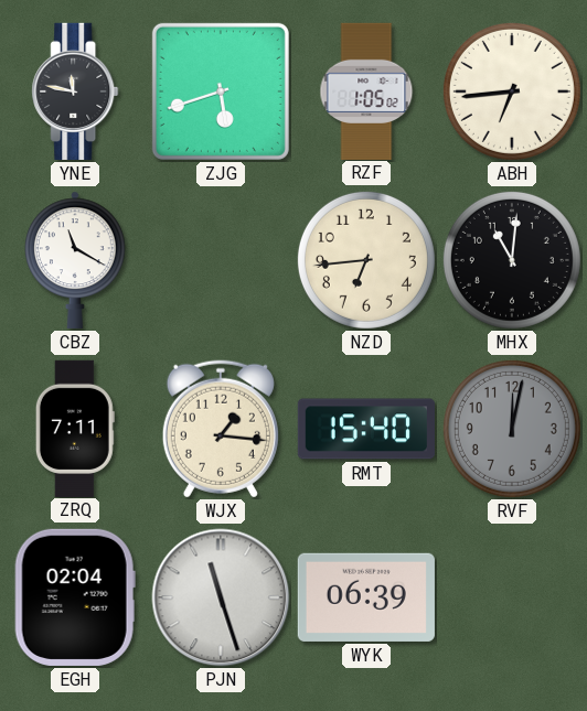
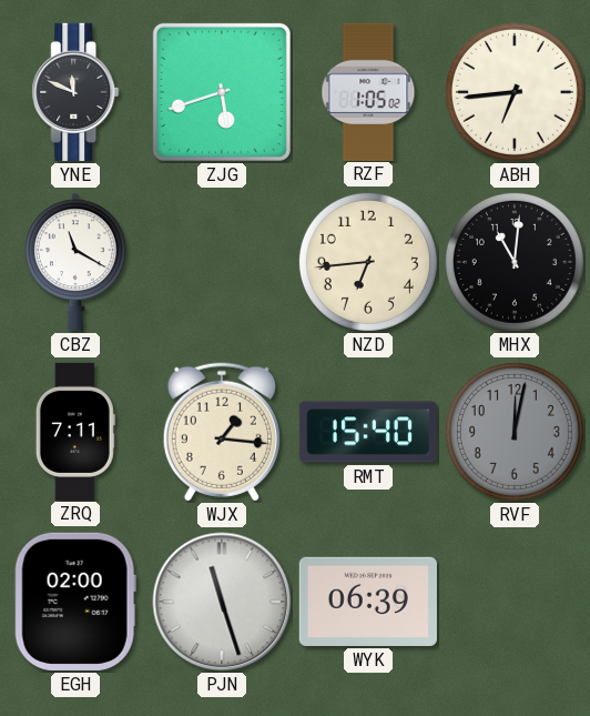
YNE: 11:47 -> 11:49 (75, 92)
EGH: 02:04 -> 02:00 (75, 602)
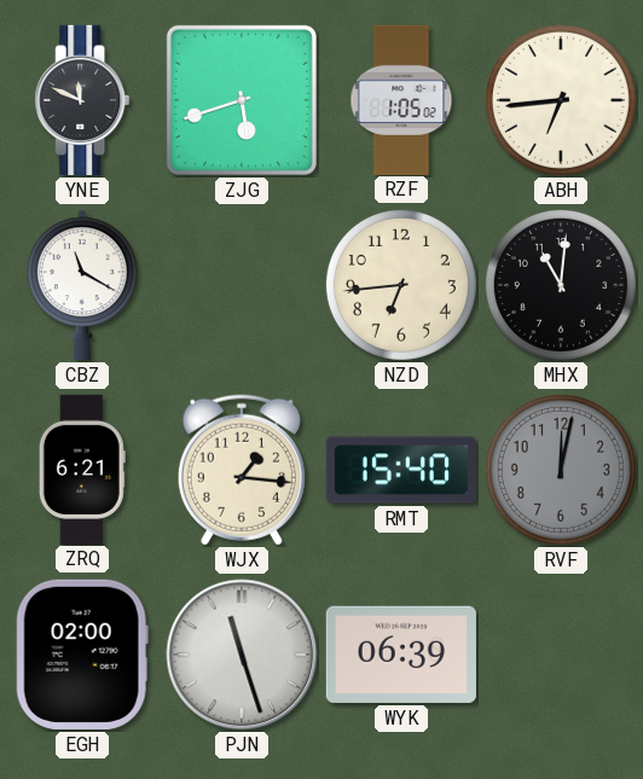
ZRQ: 7:11 -> 6:21 (82, 469)
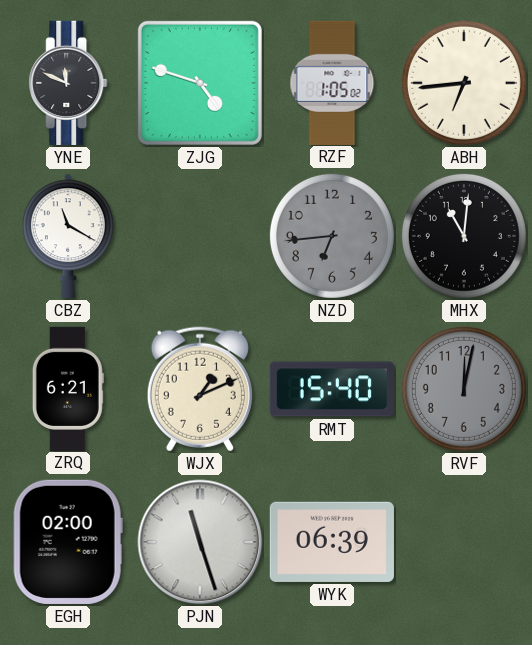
ZJG: 5:42 -> 4:48 (200, 83)
NZD dial: cream -> grey (332, 236)
WJX: 1:16 -> 1:11 (200, 389)
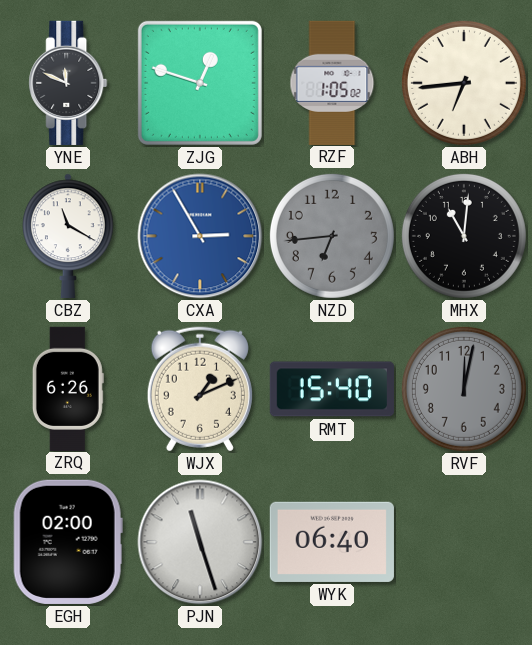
ZJG: 4:48 -> 12:48 (200, 83)
CXA: none -> 2:55 (200, 236)
ZRQ: 6:21 -> 6:26 (68, 388)
WYK: 06:39 -> 06:40 (332, 542)
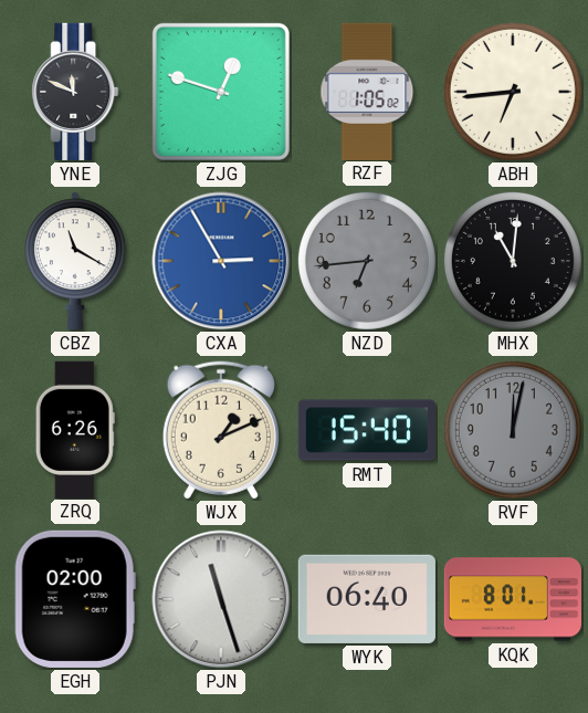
KQK: none -> 8:01 (512, 599)
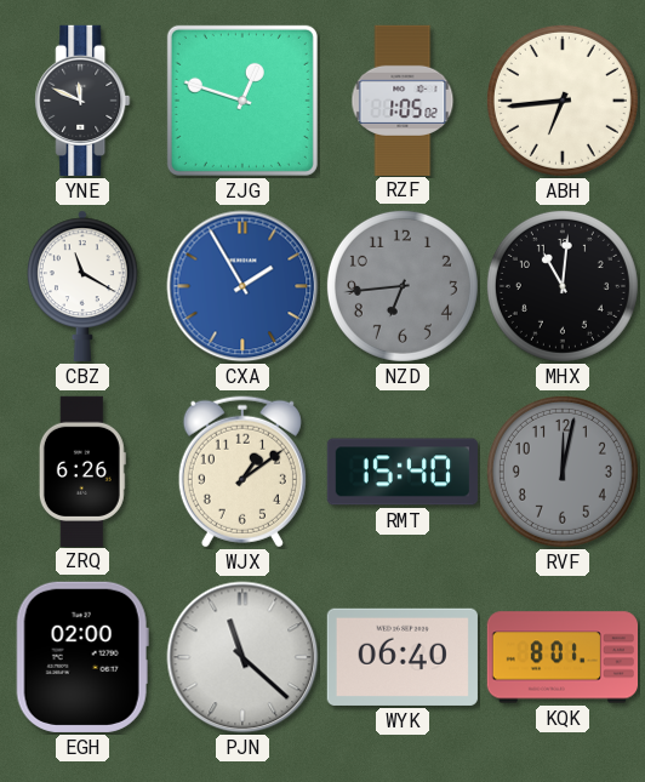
CXA: 2:55 -> 1:55 (242, 286)
WJX: 1:11 -> 1:09 (242, 472)
PJN: 11:27 -> 11:22 (242, 657)
